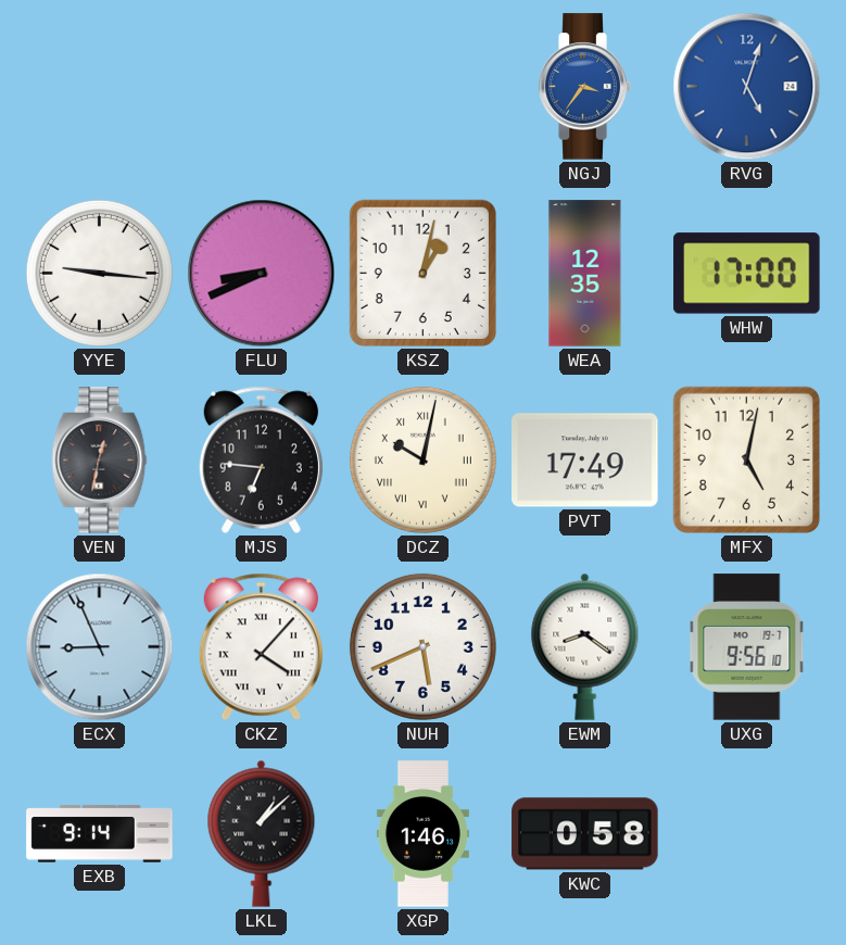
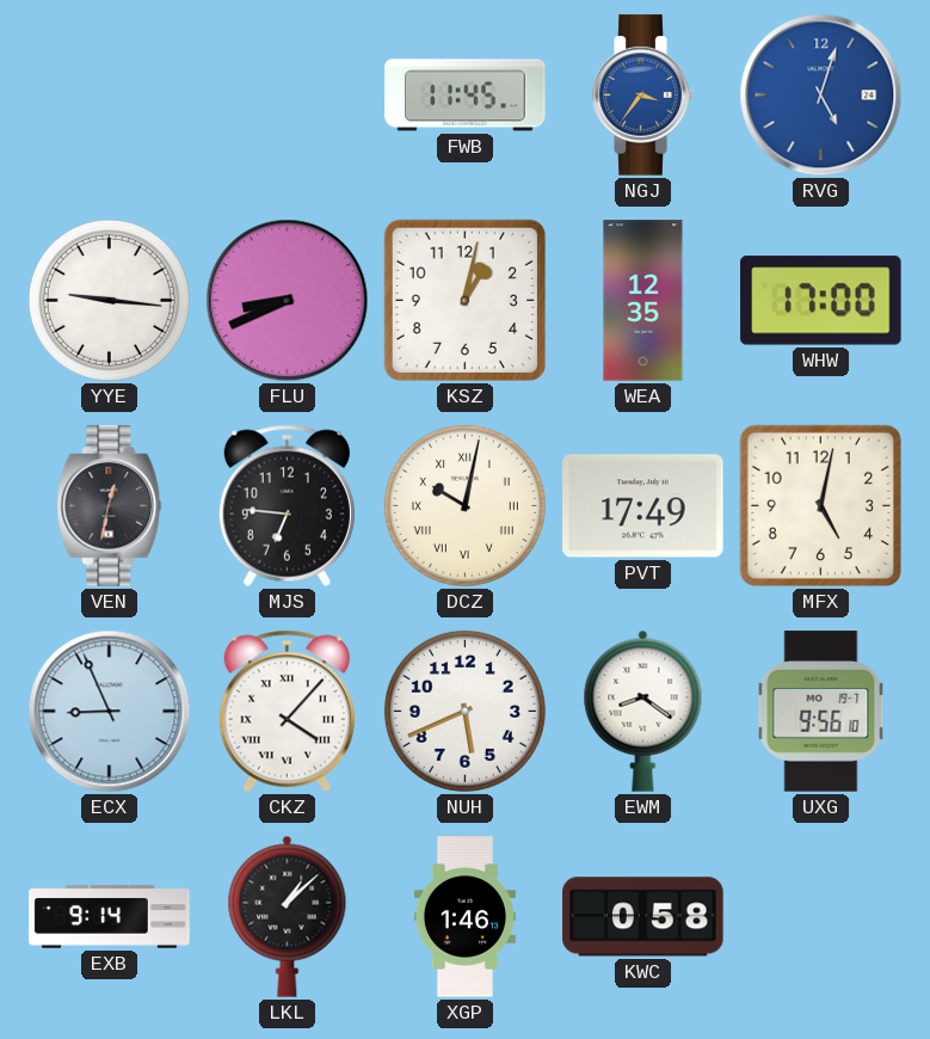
FWB: none -> 11:45 (466, 96)
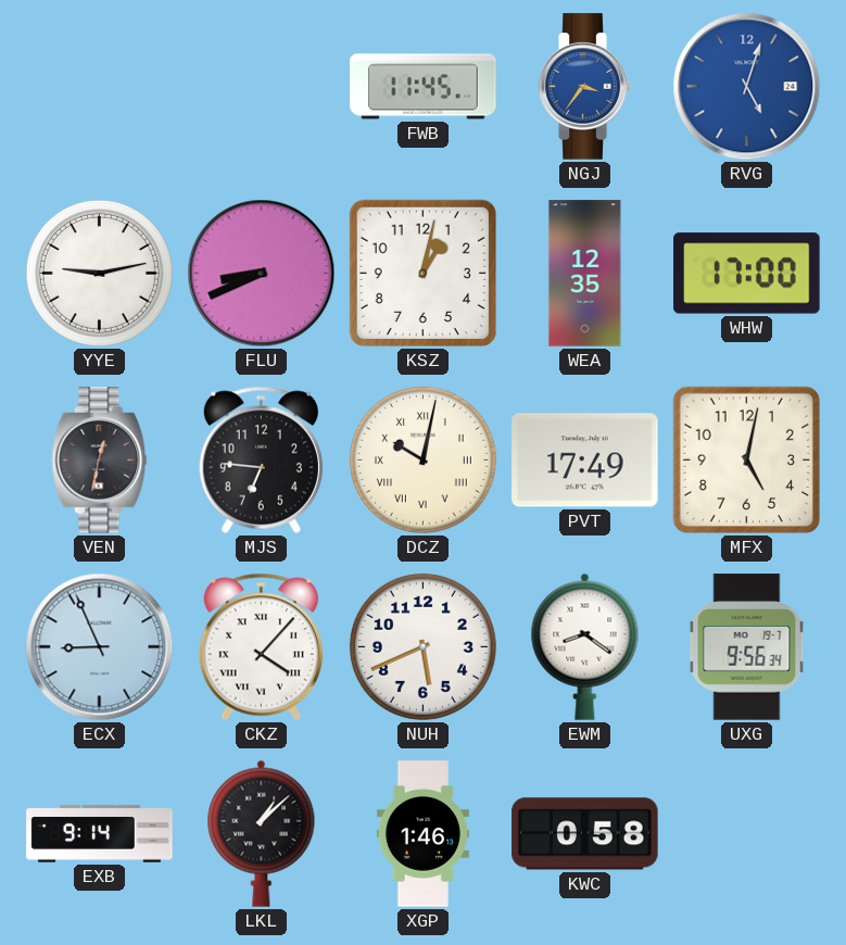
YYE: 9:16 -> 9:13 (99, 273)
UXG: 9:56:10 -> 9:56:34 (747, 647)
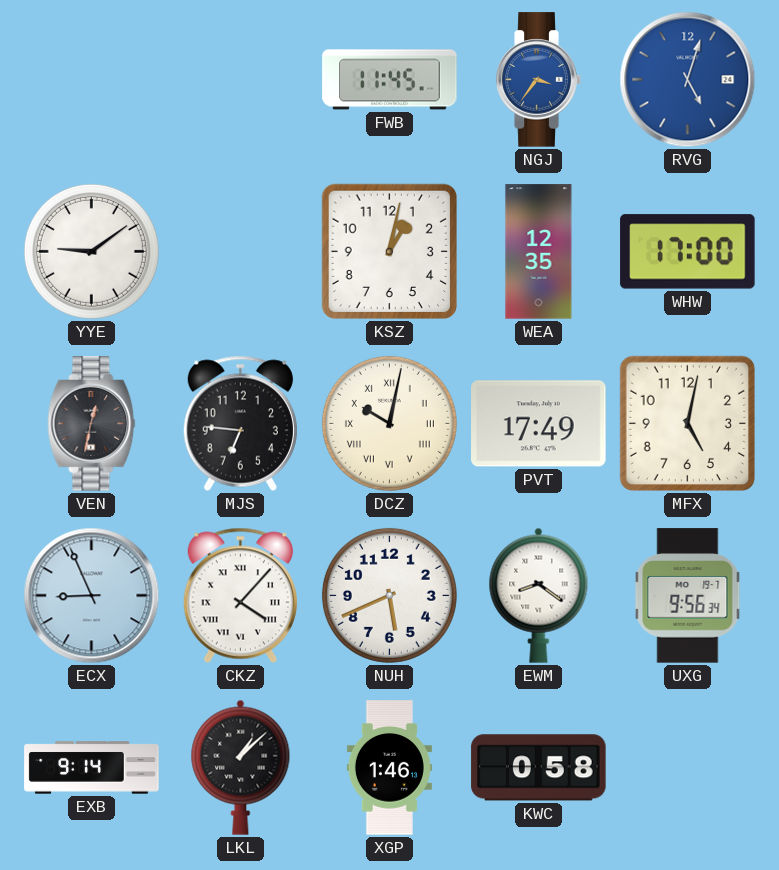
YYE: 9:13 -> 9:09 (91, 251)
FLU: 8:41 -> none (262, 274)
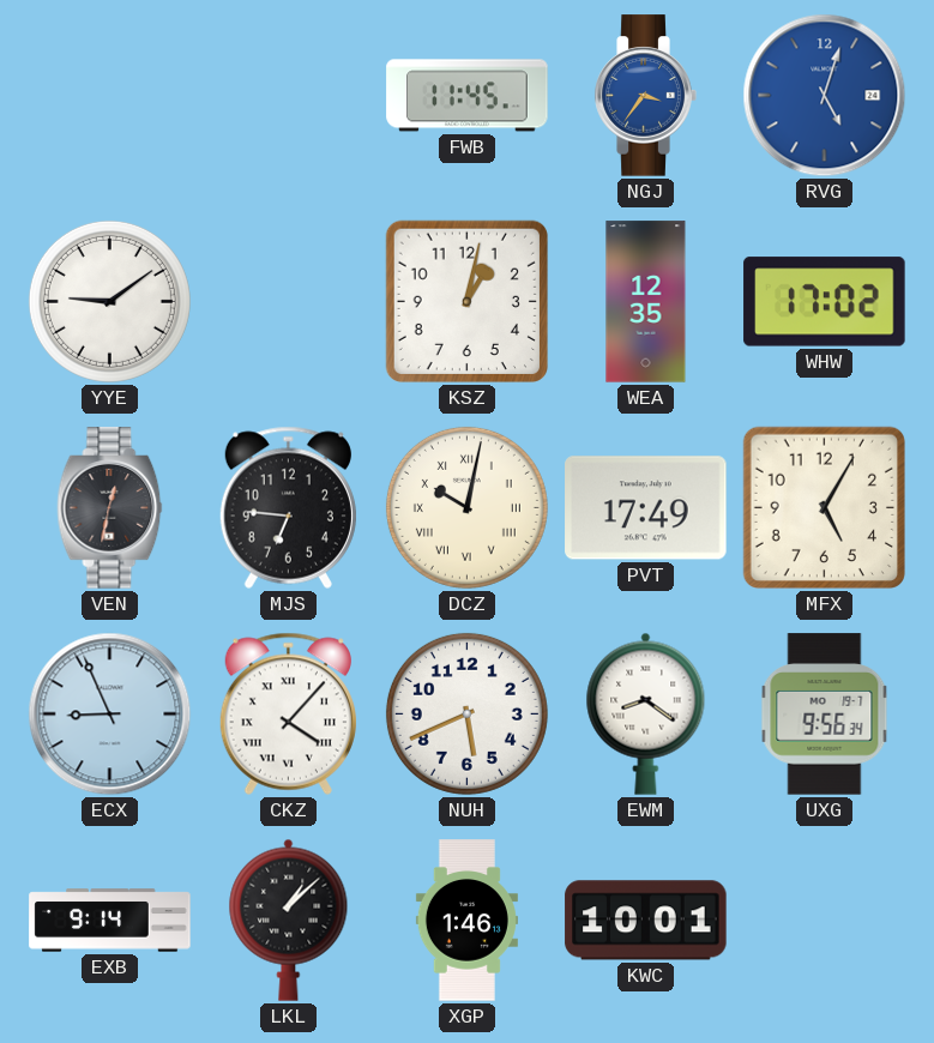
WHW: 17:00 -> 17:02 (825, 302)
MFX: 5:02 -> 5:05 (824, 507)
KWC: 0:58 -> 10:01 (646, 921)
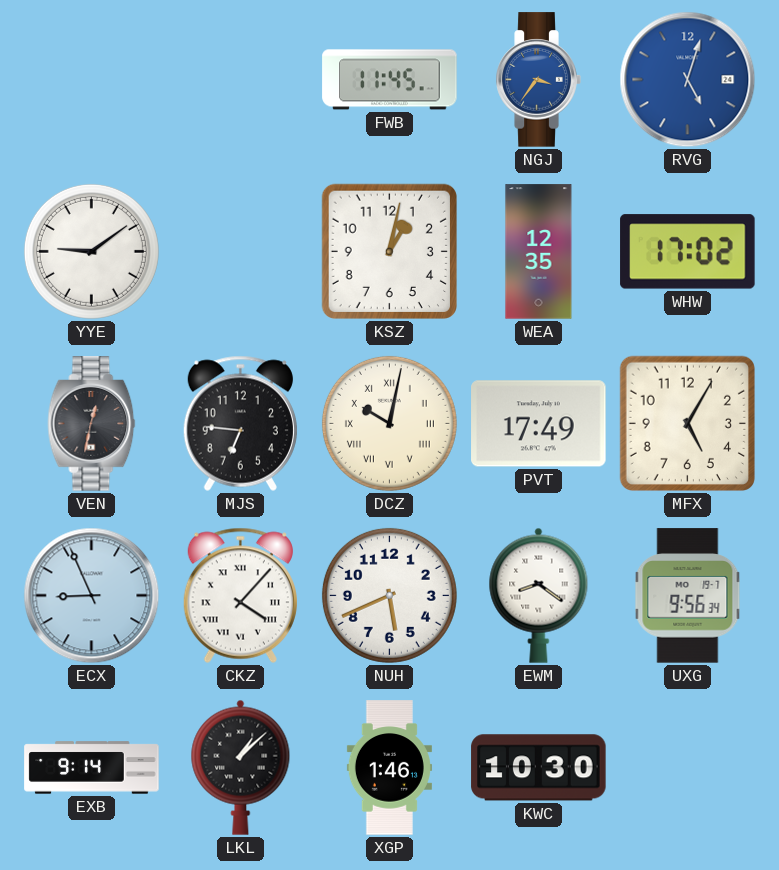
KWC: 10:01 -> 10:30 (539, 768)
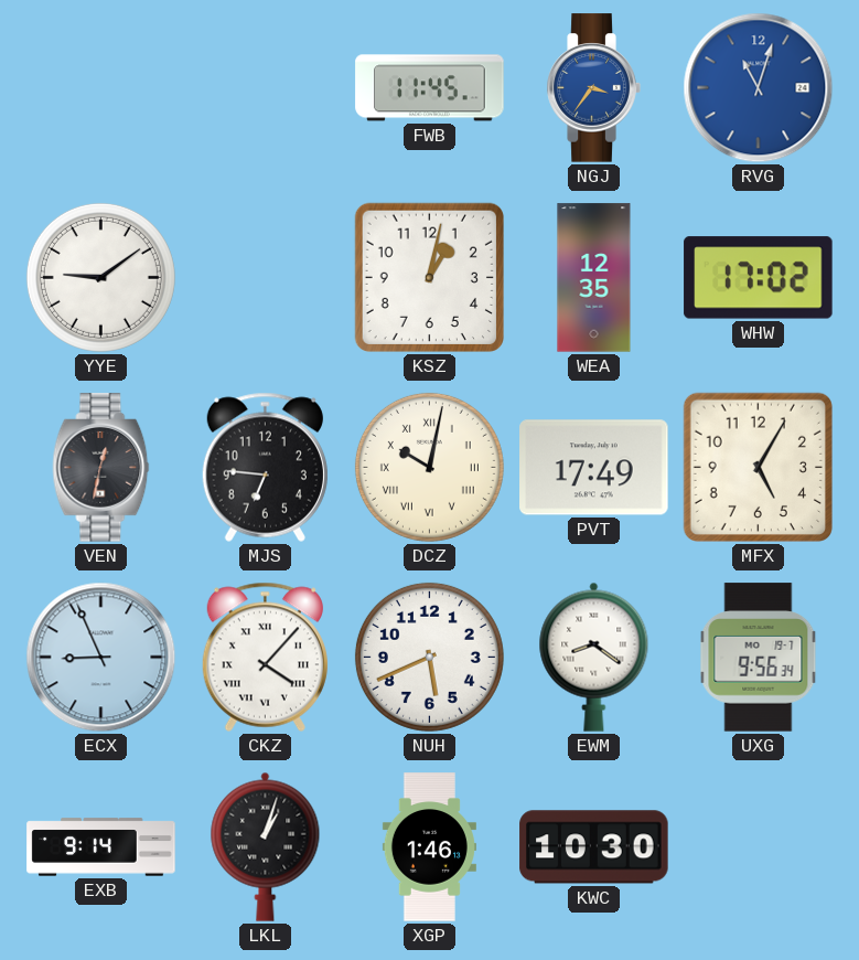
RVG: 5:03 -> 11:03 (759, 88)
LKL: 1:08 -> 1:03 (266, 846)
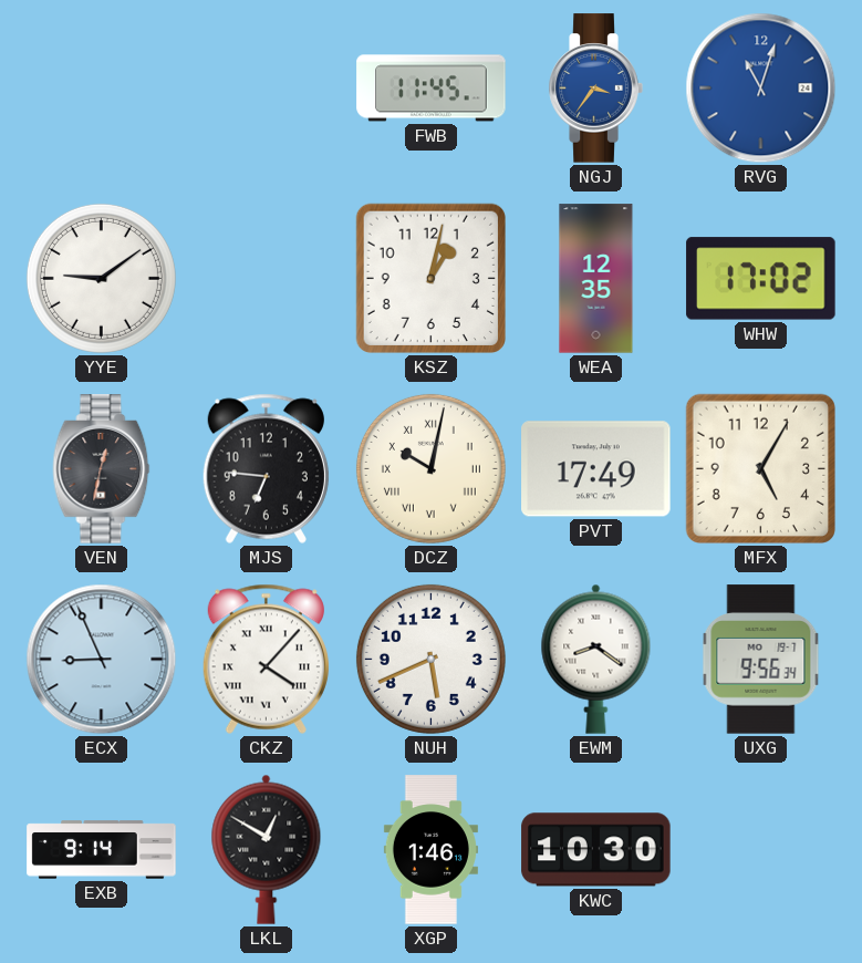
LKL: 1:03 -> 12:50 (267, 849)
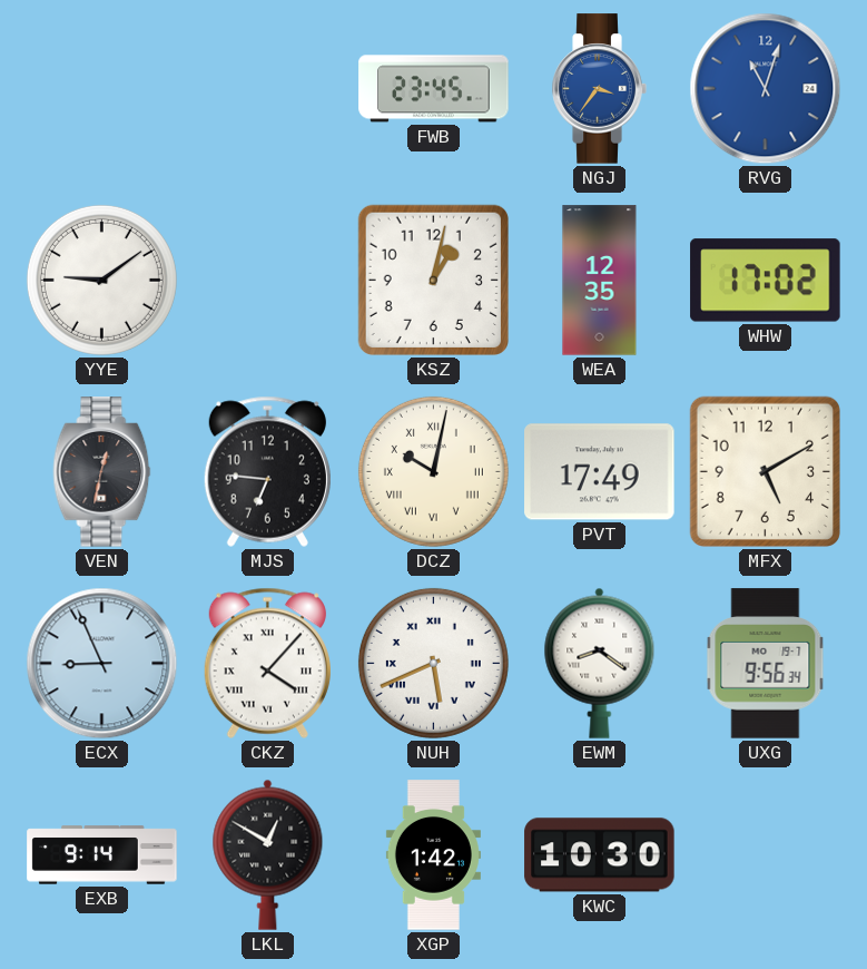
FWB: 11:45 -> 23:45 (434, 89)
MFX: 5:05 -> 5:10 (765, 471)
NUH numerals: Arabic -> Roman (433, 663)
XGP: 1:46 -> 1:42 (433, 855)
